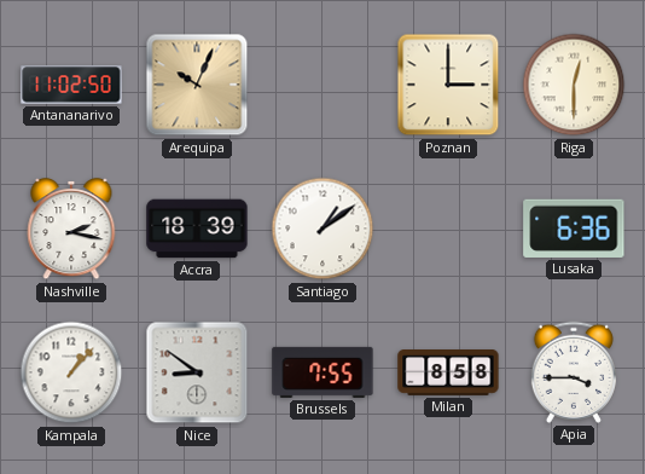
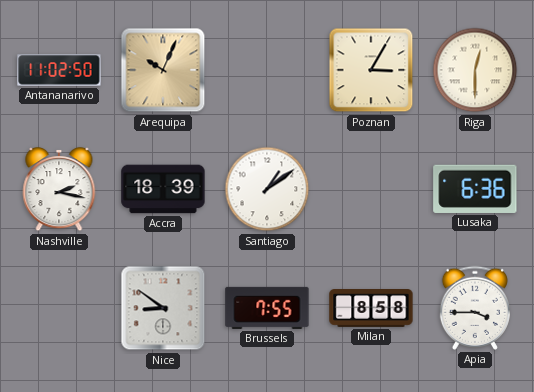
Poznan: 3:00 -> 3:05 (371, 70)
Kampala: 1:07 -> none (71, 372)
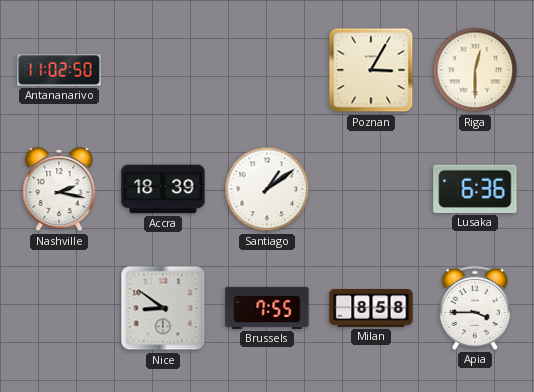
Arequipa: 10:04 -> none (163, 70)
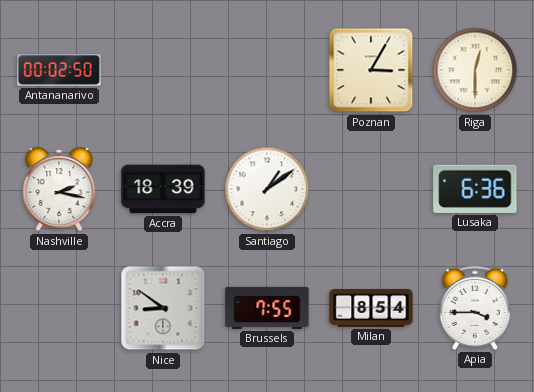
Antananarivo: 11:02 -> 00:02 (59, 70)
Milan: 8:58 -> 8:54 (371, 309)
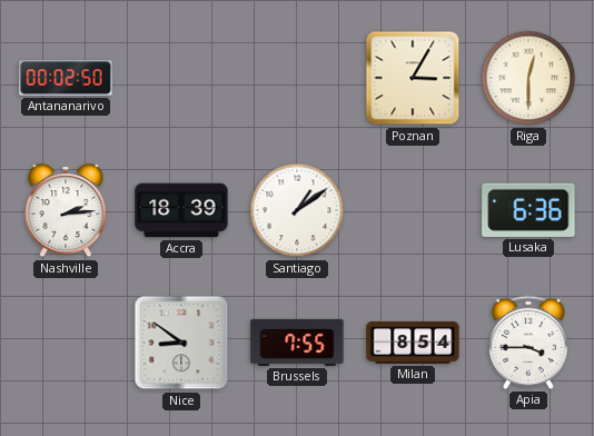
Nashville: 2:17 -> 2:14 (66, 211)
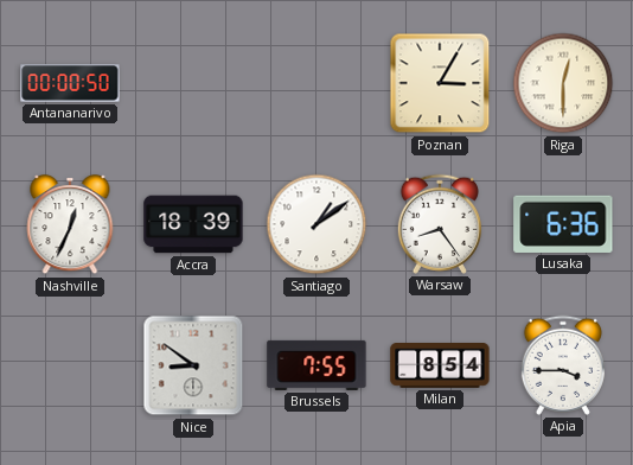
Antananarivo: 00:02 -> 00:00 (70, 83)
Nashville: 2:14 -> 12:34 (70, 225)
Warsaw: none -> 8:24 (440, 224)
